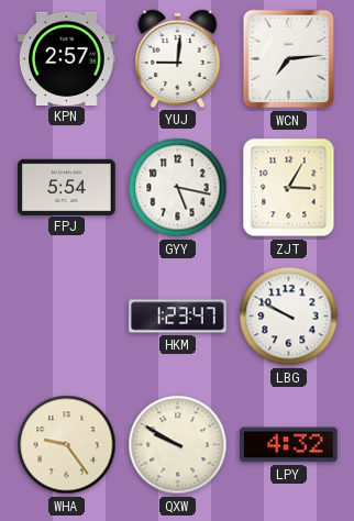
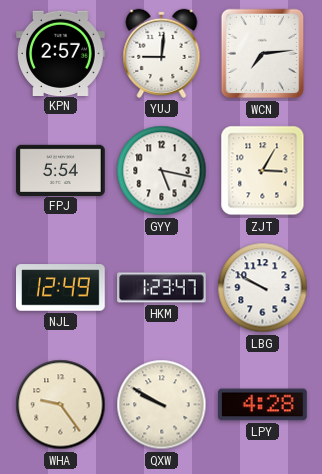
NJL: none -> 12:49 (61, 288)
LPY: 4:32 -> 4:28 (263, 405)
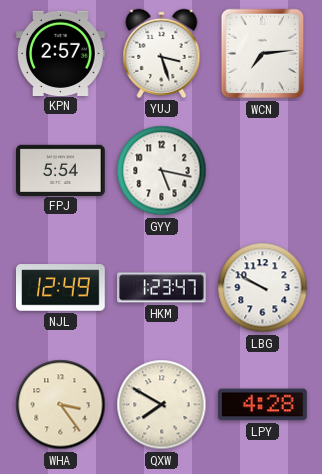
YUJ: 9:01 -> 3:27 (162, 53)
ZJT: 3:05 -> none (263, 171)
WHA: 9:24 -> 3:24 (61, 405)
QXW: 9:50 -> 7:50 (162, 405)
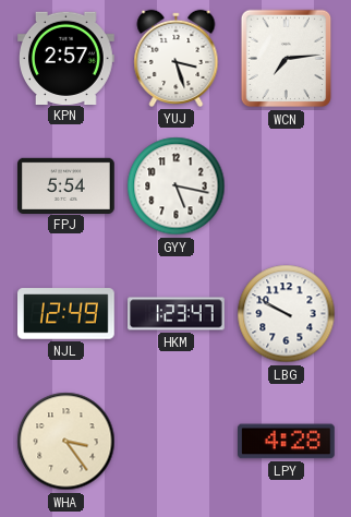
QXW: 7:50 -> none (162, 405)
